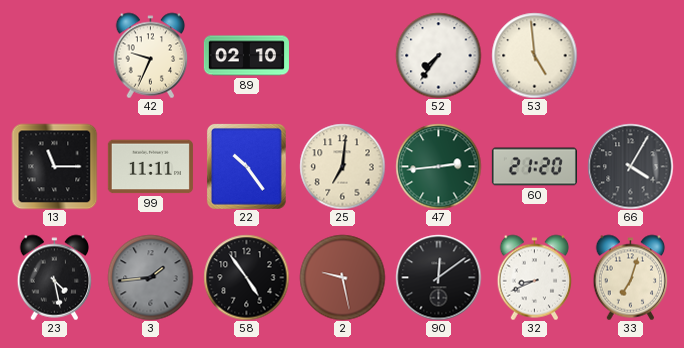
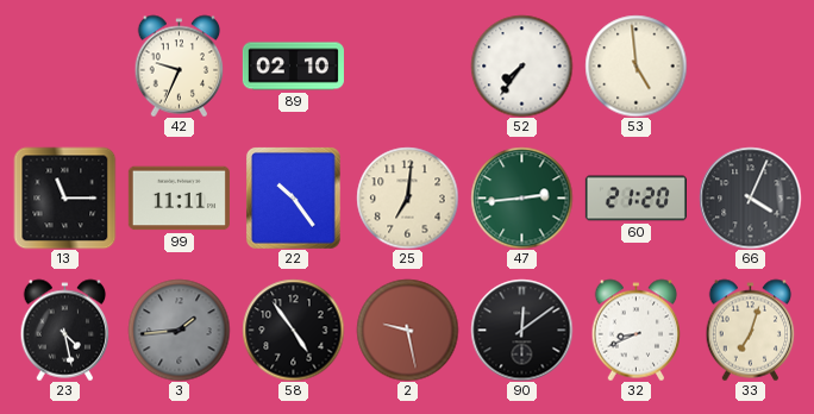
66: 4:05 -> 4:04 (750, 197)
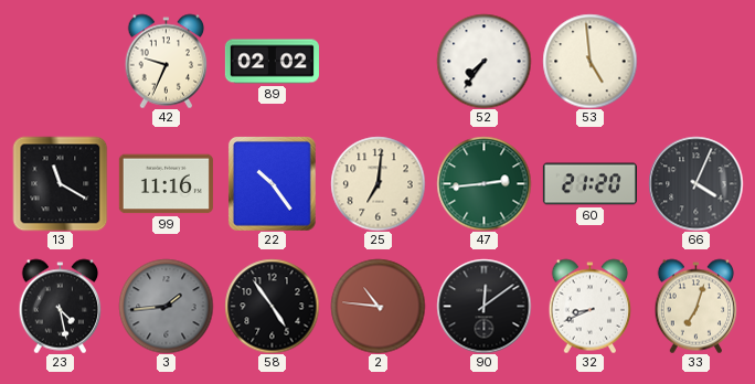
89: 02:10 -> 02:02 (272, 62)
13: 11:15 -> 11:20 (60, 183)
99: 11:11 -> 11:16 (166, 184)
2: 9:28 -> 10:46 (377, 306)
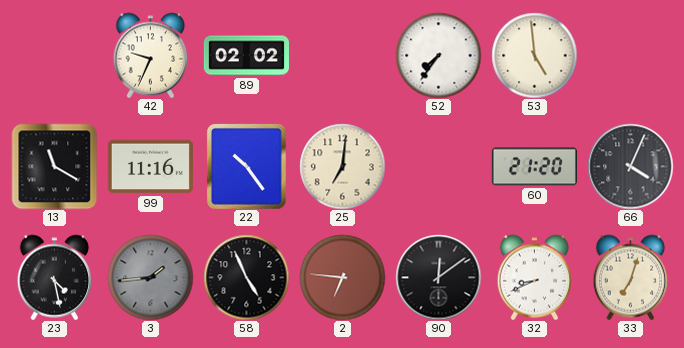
47: 2:44 -> none (483, 183)
58: 4:54 -> 4:56 (246, 277)
2: 10:46 -> 6:46 (342, 277)
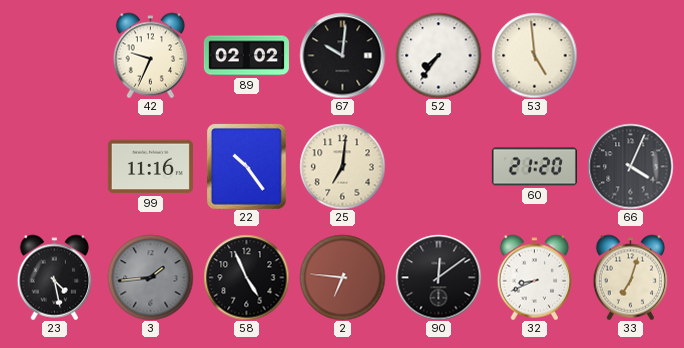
67: none -> 10:01 (342, 55)
13: 11:20 -> none (54, 166)
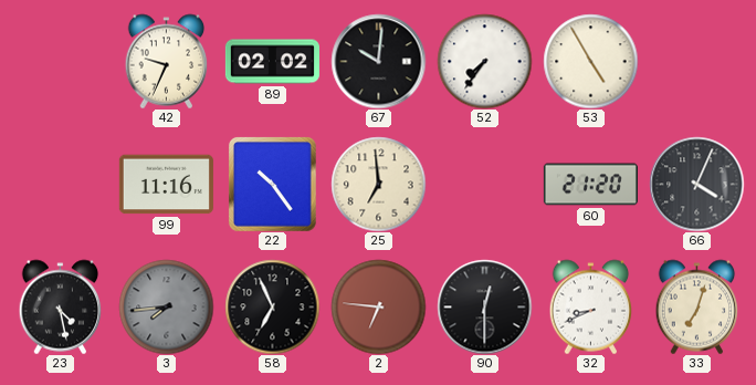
53: 4:59 -> 4:55 (590, 61)
25: 7:01 -> 6:59 (378, 184)
3: 1:44 -> 7:44 (166, 306)
58: 4:56 -> 6:56 (272, 306)
90: 12:09 -> 12:30 (484, 306)
